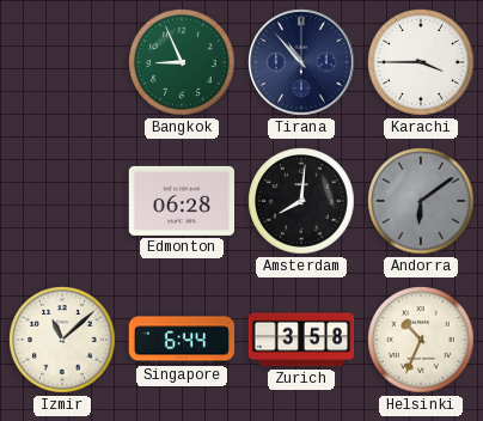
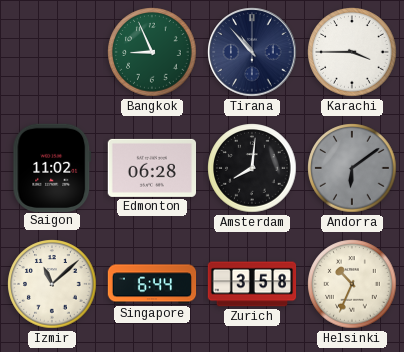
Saigon: none -> 11:02 (52, 167)
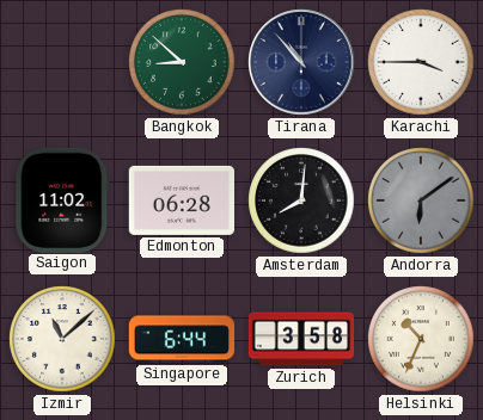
Bangkok: 8:56 -> 8:52 (182, 62)
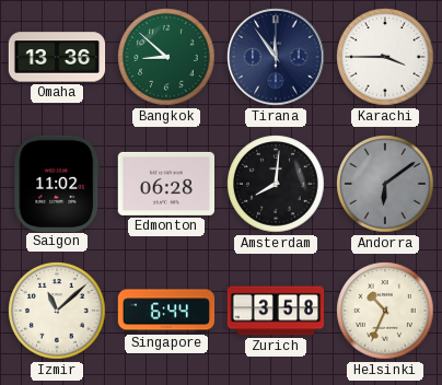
Omaha: none -> 13:36 (57, 57)
Tirana: 10:53 -> 11:54 (276, 57)
